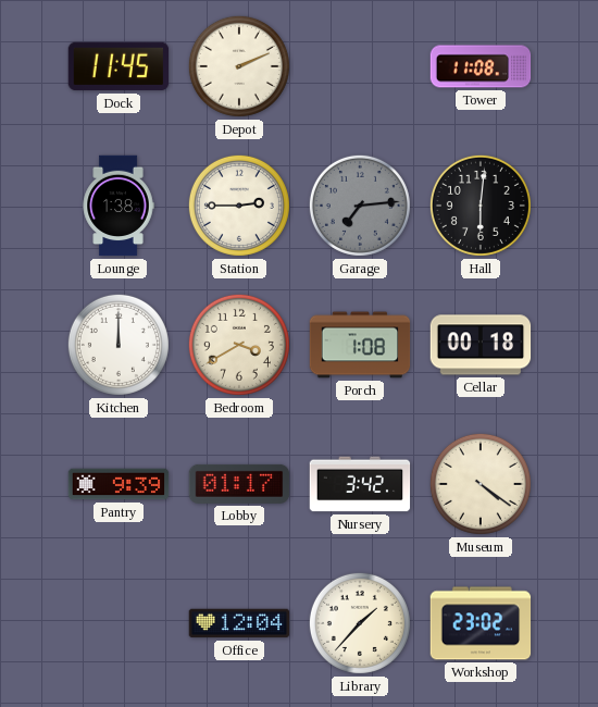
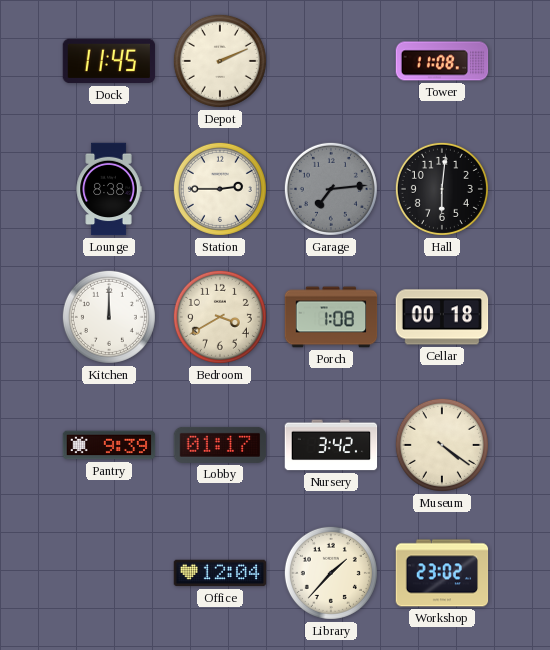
Lounge: 1:38 -> 8:38 (109, 189)
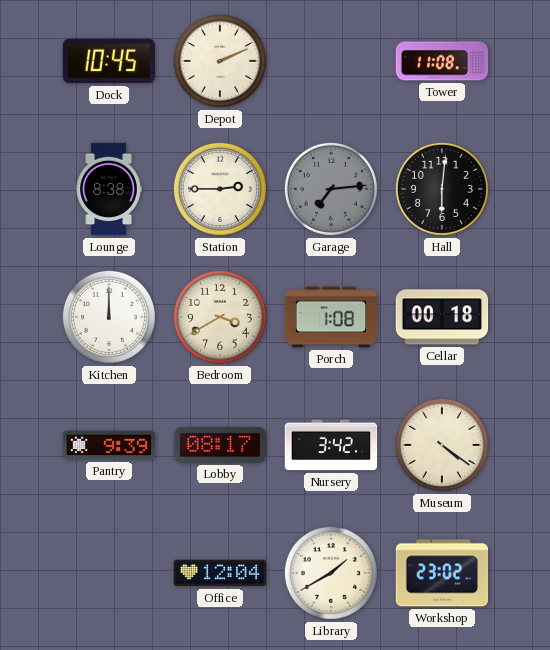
Dock: 11:45 -> 10:45 (109, 61)
Lobby: 01:17 -> 08:17 (220, 445)
Library: 1:37 -> 1:40 (331, 573)
